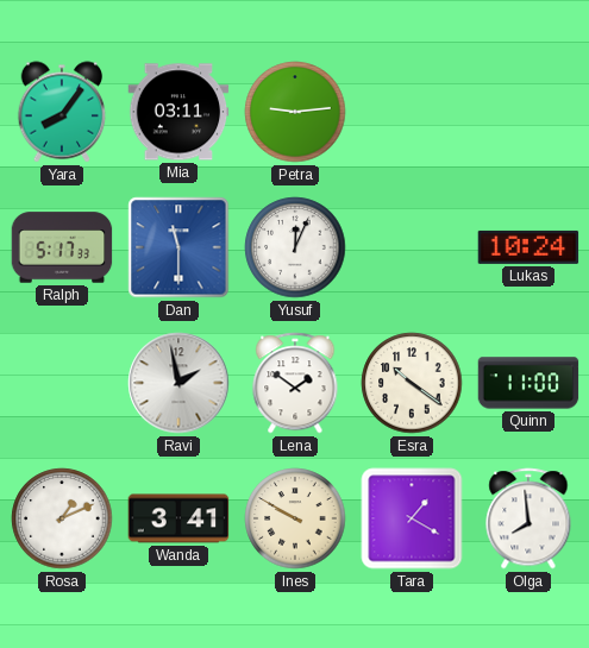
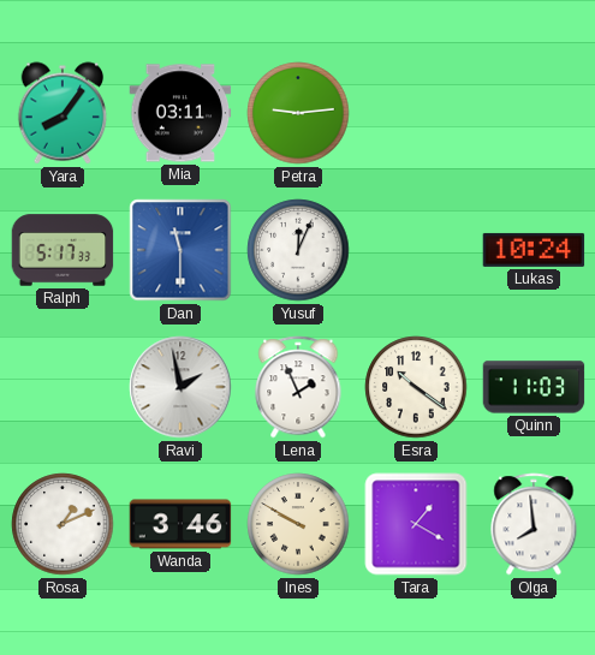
Lena: 1:51 -> 1:56 (298, 387)
Quinn: 11:00 -> 11:03 (534, 387)
Wanda: 3:41 -> 3:46 (180, 524)
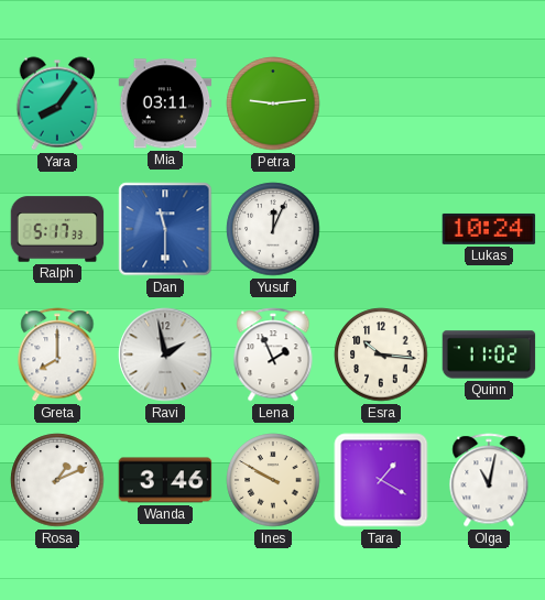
Greta: none -> 8:00 (57, 354)
Esra: 10:21 -> 10:16 (381, 354)
Quinn: 11:03 -> 11:02 (489, 354)
Olga: 7:59 -> 11:02 (489, 480)
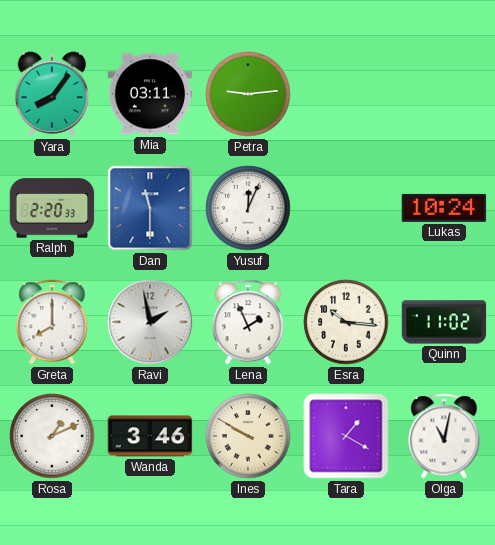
Ralph: 5:17 -> 2:20 (52, 208)
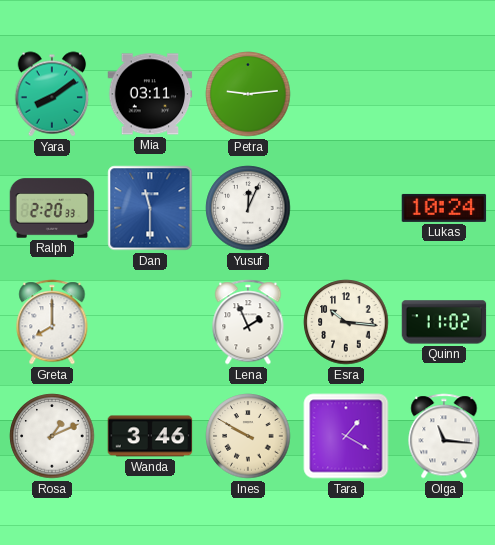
Yara: 8:06 -> 8:09 (52, 94)
Ravi: 1:58 -> none (150, 322)
Olga: 11:02 -> 11:16 (444, 436)
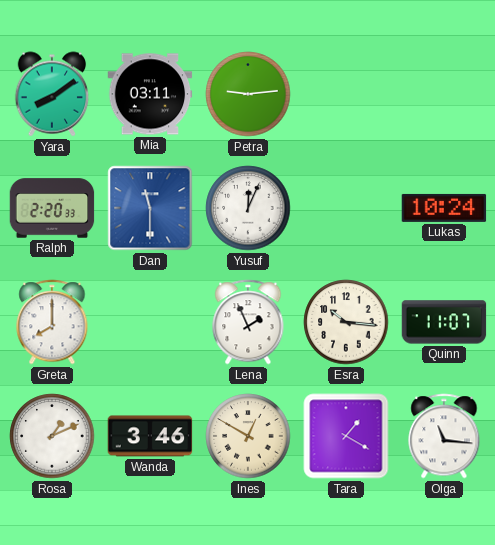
Quinn: 11:02 -> 11:07 (444, 322)
Ines: 9:50 -> 12:50 (248, 436)
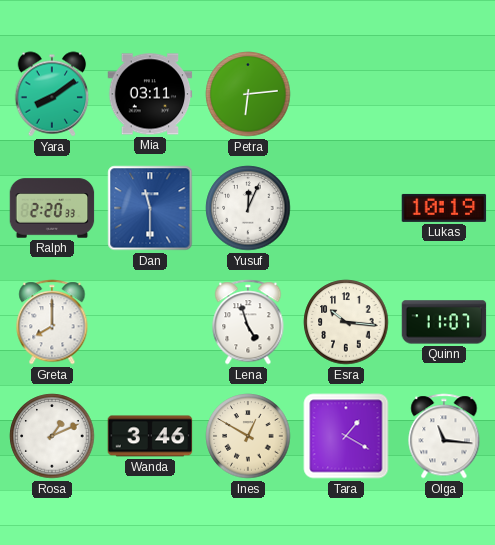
Petra: 9:14 -> 6:14 (248, 94)
Lukas: 10:24 -> 10:19 (444, 208)
Lena: 1:56 -> 4:57 (248, 322)
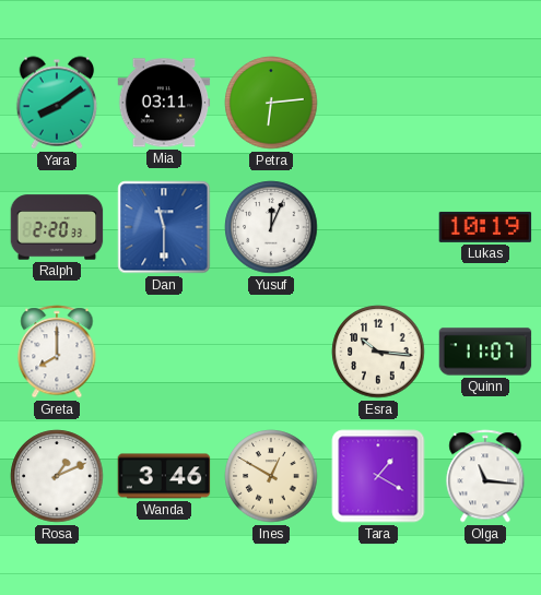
Lena: 4:57 -> none (248, 322)
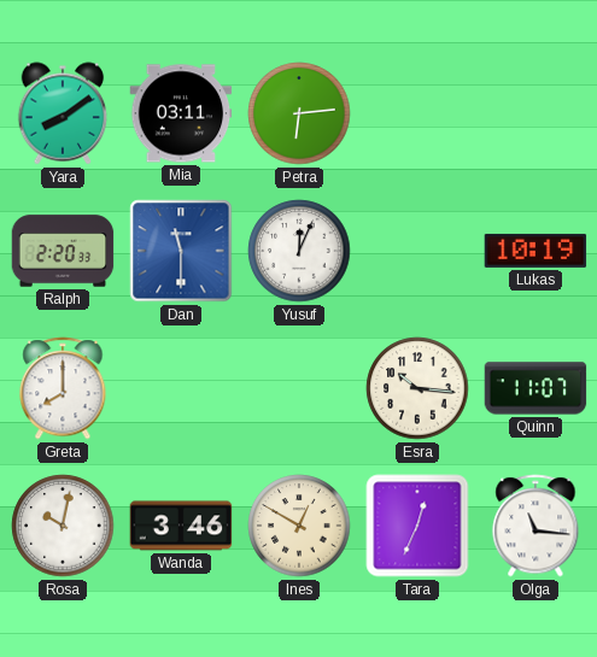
Rosa: 1:11 -> 10:02 (63, 526)
Tara: 1:20 -> 12:34 (417, 526)
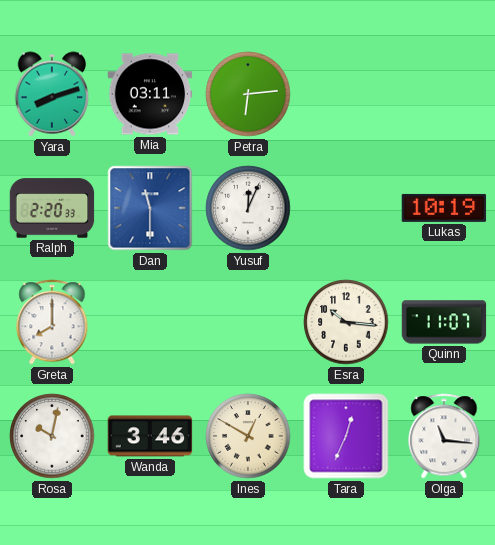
Yara: 8:09 -> 8:12 (52, 94)
